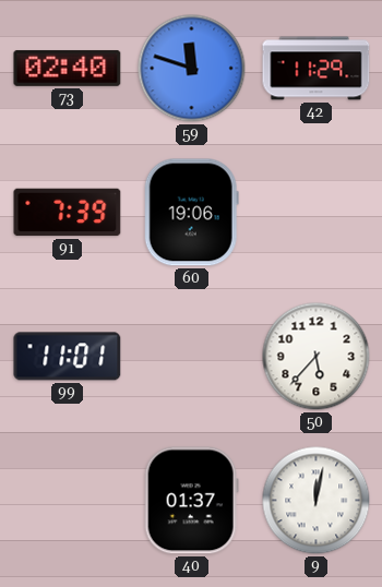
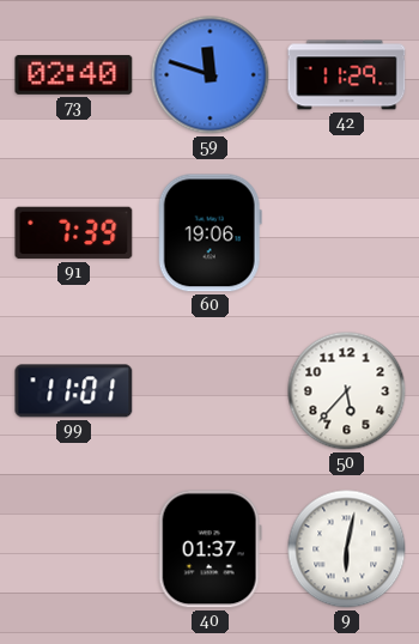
9: 12:02 -> 6:02 (347, 549)
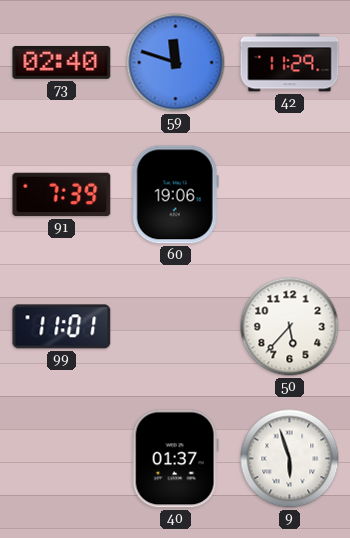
9: 6:02 -> 5:57 (290, 459)
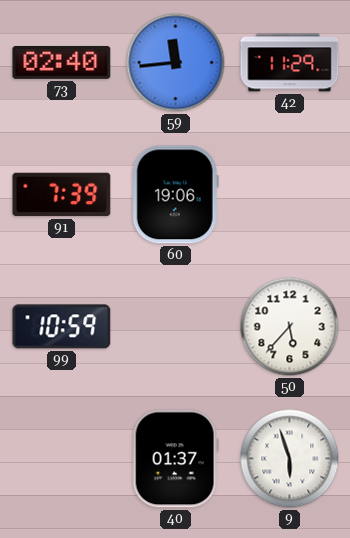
59: 11:48 -> 11:44 (176, 63)
99: 11:01 -> 10:59 (62, 327)
